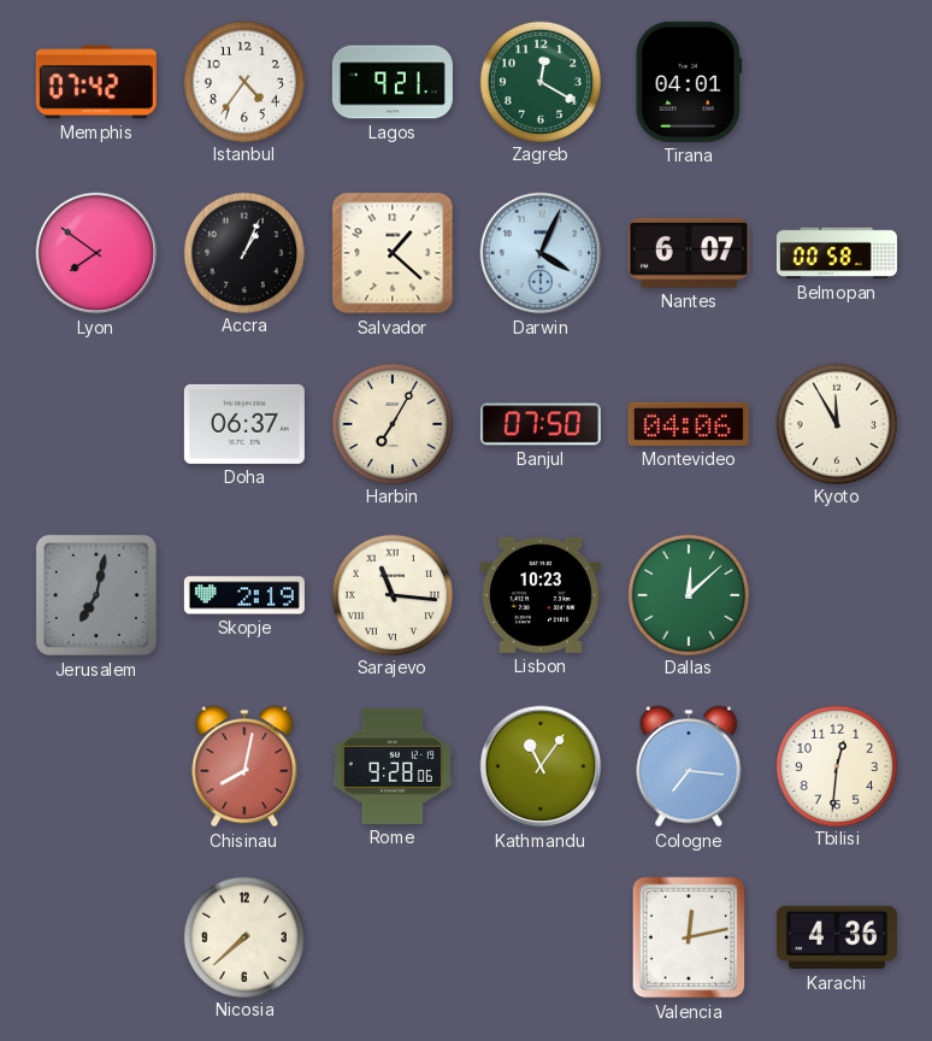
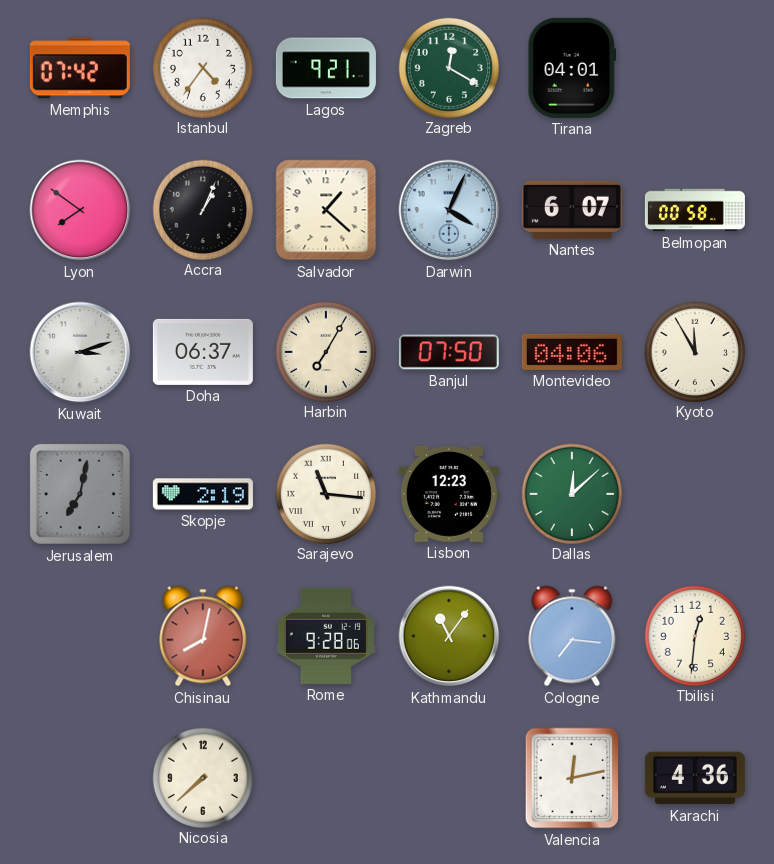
Kuwait: none -> 3:12 (80, 352)
Lisbon: 10:23 -> 12:23 (449, 494)
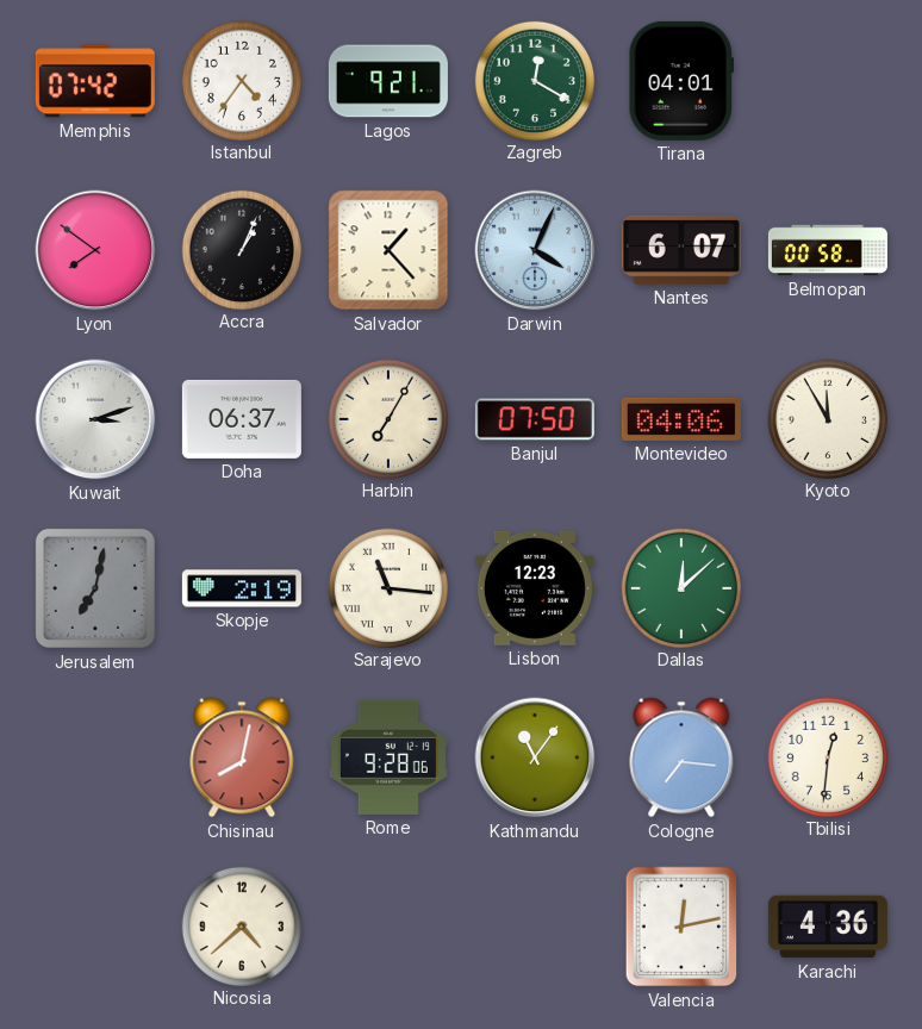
Salvador: 1:22 -> 1:23 (388, 250)
Nicosia: 7:38 -> 4:38 (241, 925)
